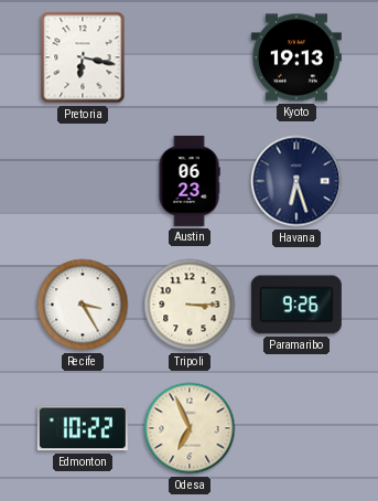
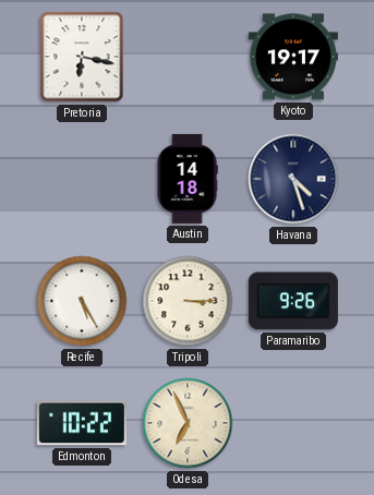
Kyoto: 19:13 -> 19:17 (293, 57)
Austin: 06:23 -> 14:18 (188, 179)
Havana: 6:27 -> 4:27 (293, 179)
Recife: 3:25 -> 5:25 (82, 301)
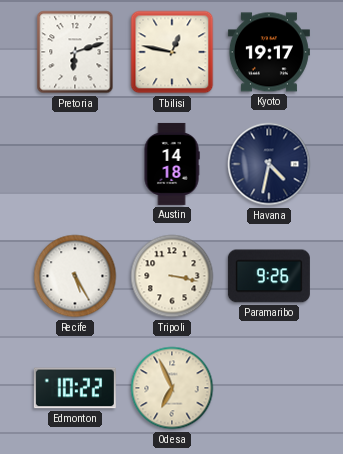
Pretoria: 6:17 -> 6:12 (75, 52)
Tbilisi: none -> 12:47 (172, 52)
Havana: 4:27 -> 4:32 (269, 164)
Tripoli: 3:15 -> 3:17 (172, 276)
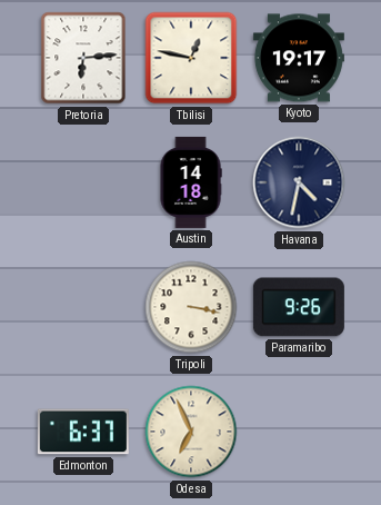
Pretoria: 6:12 -> 6:14 (83, 58)
Recife: 5:25 -> none (75, 276)
Edmonton: 10:22 -> 6:37 (83, 432)
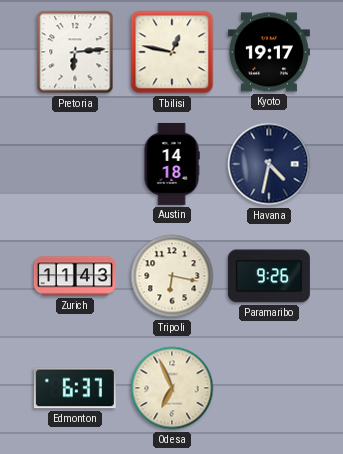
Zurich: none -> 11:43 (75, 276)
Tripoli: 3:17 -> 6:17 (172, 276)
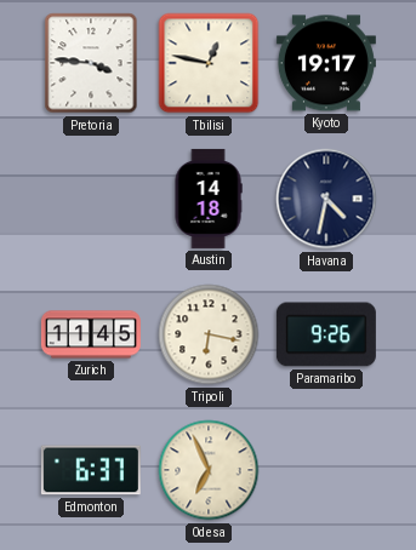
Pretoria: 6:14 -> 3:46 (91, 63)
Zurich: 11:43 -> 11:45 (91, 334)
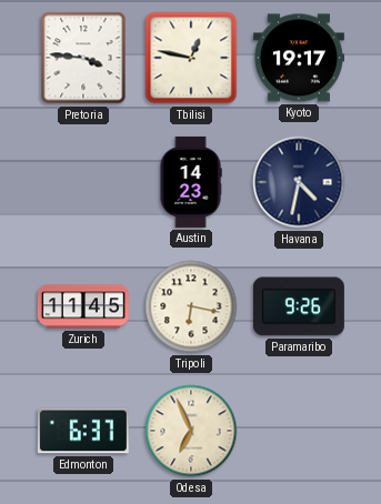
Austin: 14:18 -> 14:23 (191, 182)
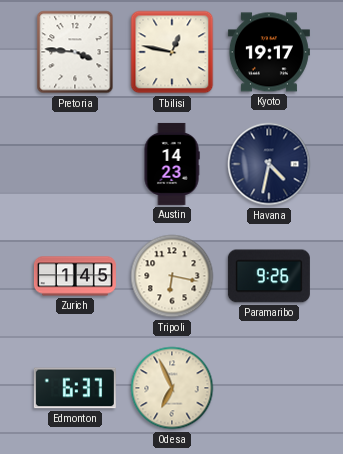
Zurich: 11:45 -> 1:45 (75, 276)
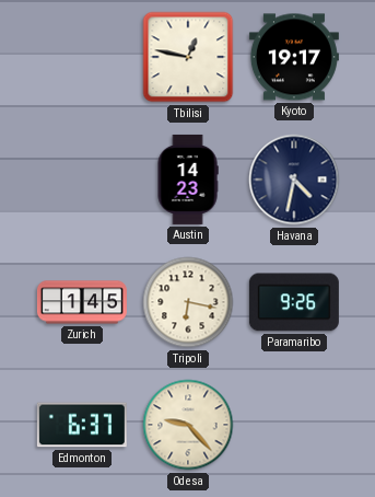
Pretoria: 3:46 -> none (75, 52)
Odesa: 6:56 -> 9:23 (188, 425)
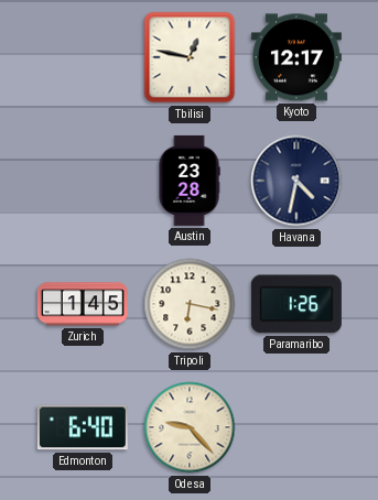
Kyoto: 19:17 -> 12:17 (296, 57)
Austin: 14:23 -> 23:28 (190, 181)
Paramaribo: 9:26 -> 1:26 (296, 304)
Edmonton: 6:37 -> 6:40 (83, 427)
